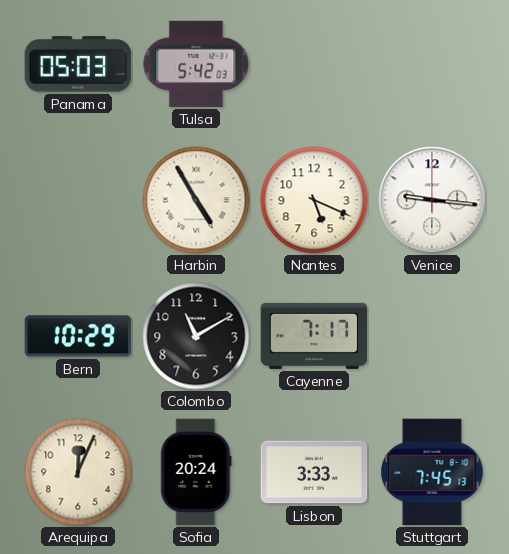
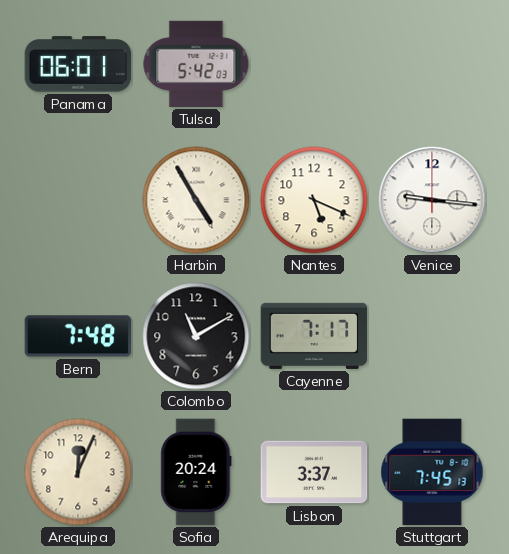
Panama: 05:03 -> 06:01 (78, 64)
Bern: 10:29 -> 7:48 (78, 336)
Lisbon: 3:33 -> 3:37 (314, 472)
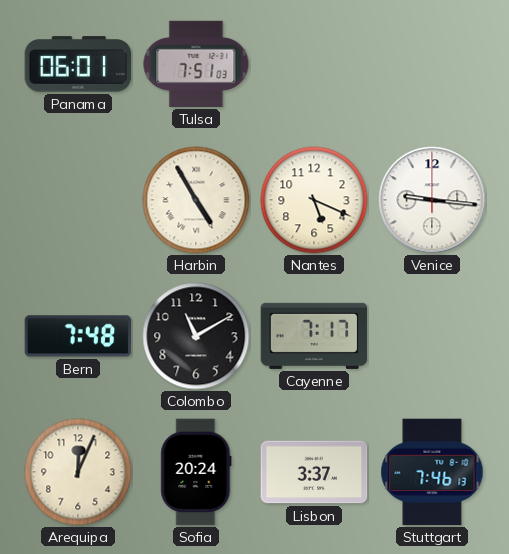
Tulsa: 5:42 -> 7:51 (196, 64)
Stuttgart: 7:45 -> 7:46 (432, 472)
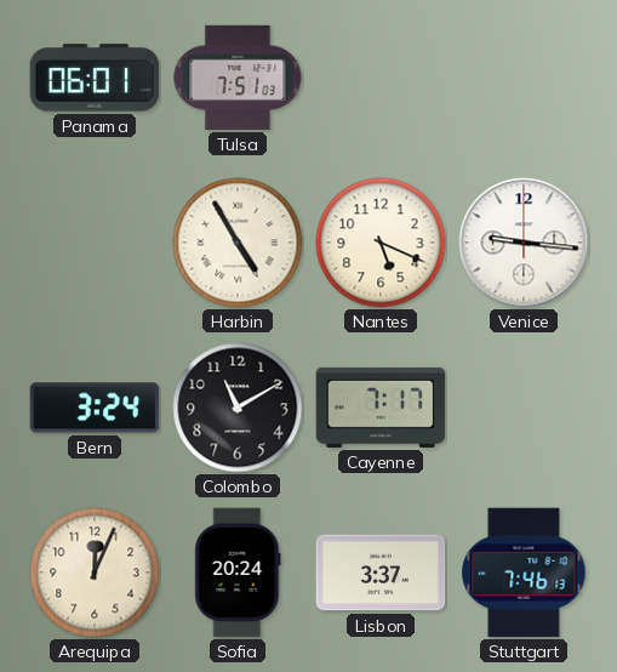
Bern: 7:48 -> 3:24 (95, 408)
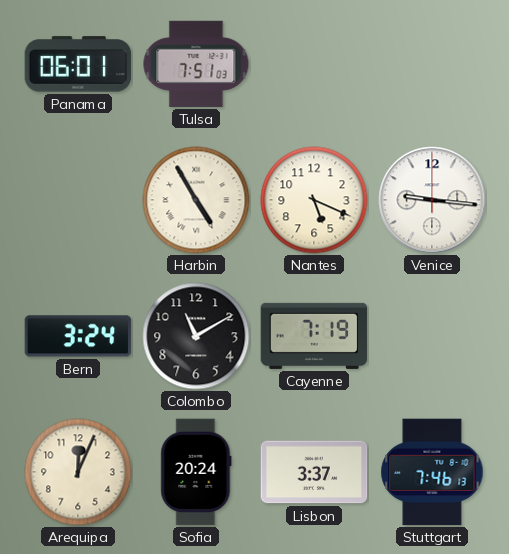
Cayenne: 7:17 -> 7:19 (314, 336)
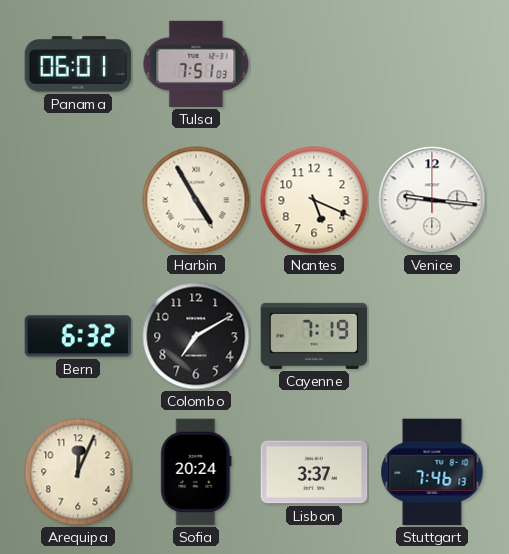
Bern: 3:24 -> 6:32 (78, 336)
Colombo: 11:10 -> 7:10 (196, 336)
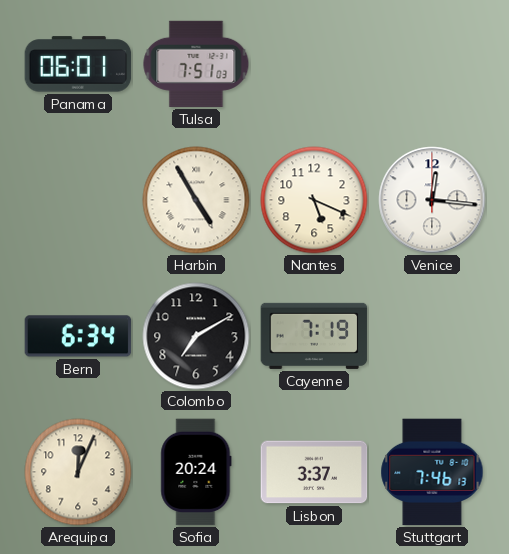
Venice: 9:16 -> 12:16 (432, 200)
Bern: 6:32 -> 6:34 (78, 336)
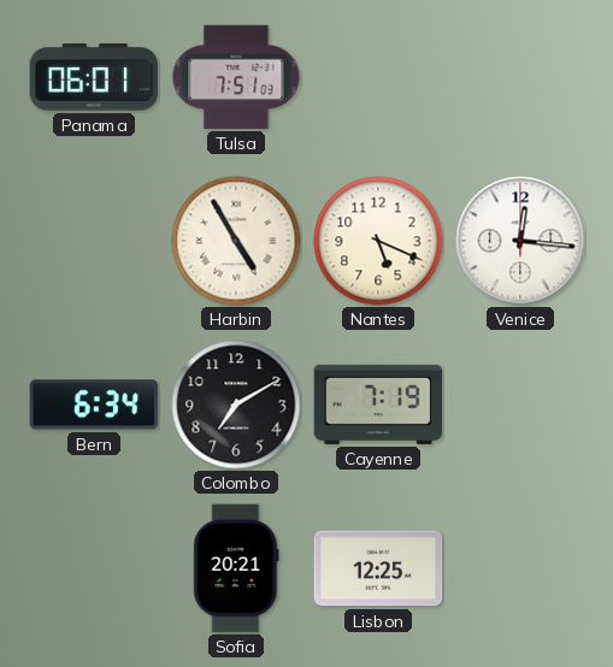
Arequipa: 12:04 -> none (78, 472)
Sofia: 20:24 -> 20:21 (236, 568)
Lisbon: 3:37 -> 12:25 (378, 568)
Stuttgart: 7:46 -> none (432, 472)
